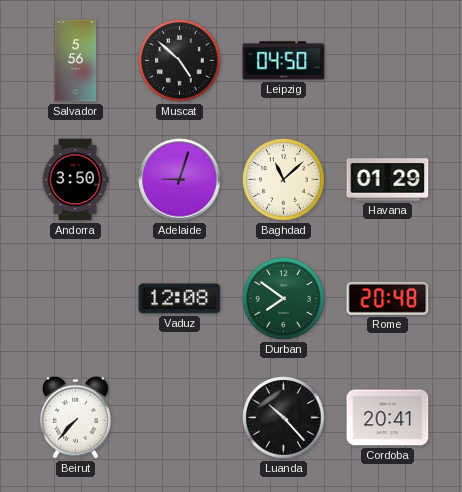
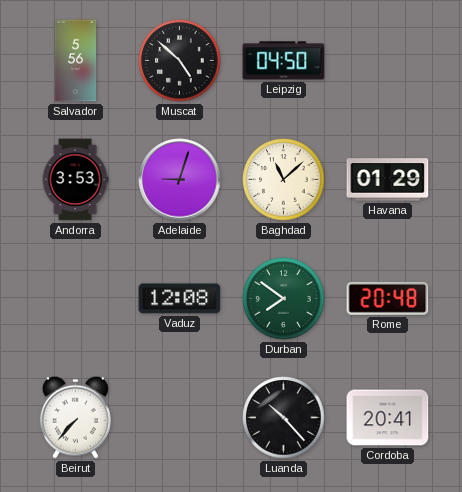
Andorra: 3:50 -> 3:53 (75, 180)
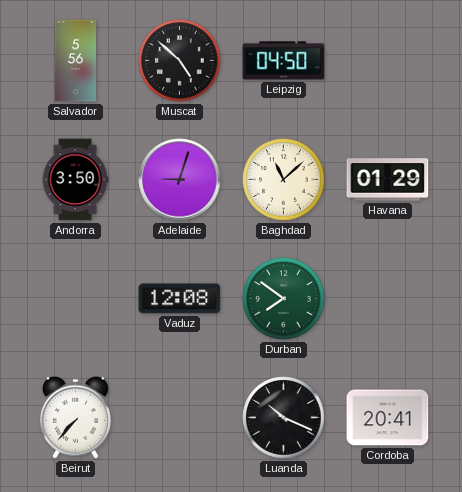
Andorra: 3:53 -> 3:50 (75, 180)
Rome: 20:48 -> none (388, 298)
Luanda: 10:23 -> 10:19 (284, 418)
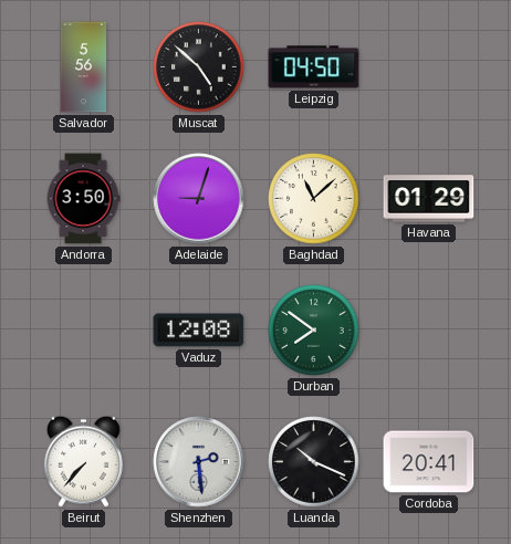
Shenzhen: none -> 2:29 (199, 462)
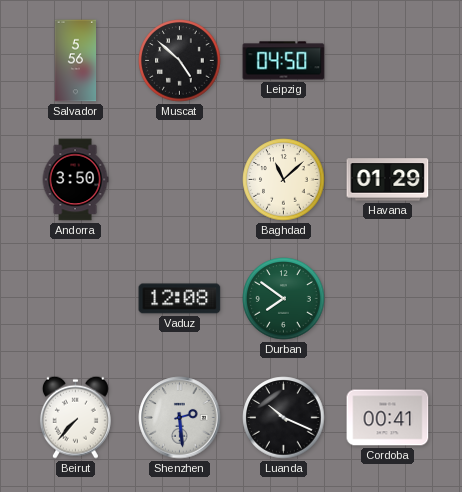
Adelaide: 9:03 -> none (199, 199)
Cordoba: 20:41 -> 00:41 (388, 418)
